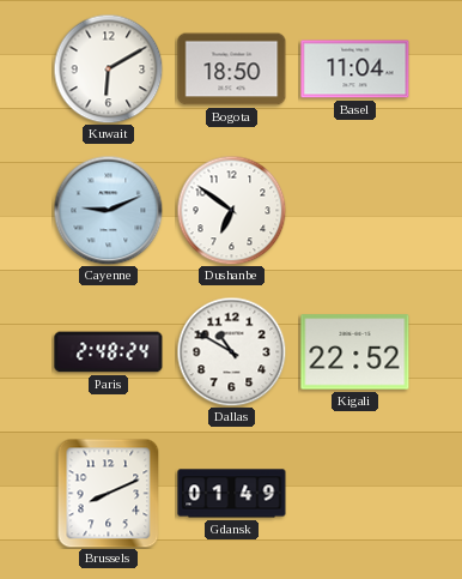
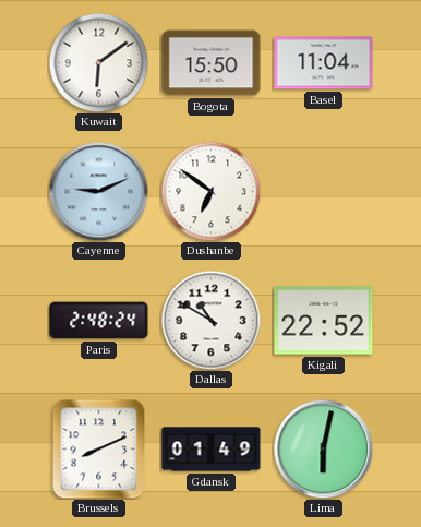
Kuwait: 6:10 -> 6:09 (98, 62)
Bogota: 18:50 -> 15:50 (212, 63)
Lima: none -> 6:02 (323, 448)
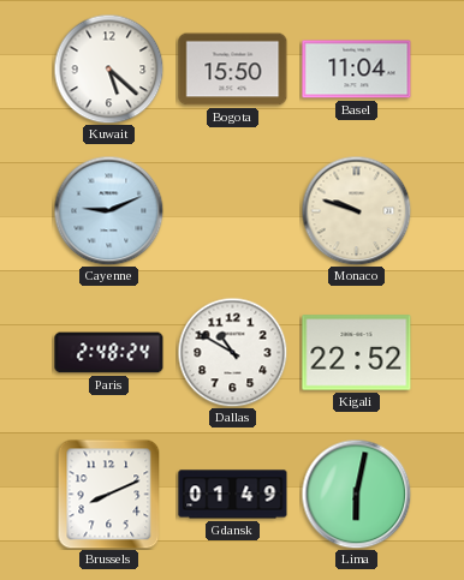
Kuwait: 6:09 -> 5:22 (108, 68)
Dushanbe: 6:51 -> none (211, 191)
Monaco: none -> 9:48 (356, 210)
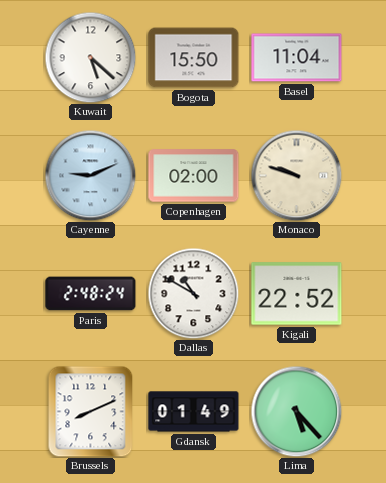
Copenhagen: none -> 02:00 (194, 176)
Lima: 6:02 -> 5:23 (296, 411)
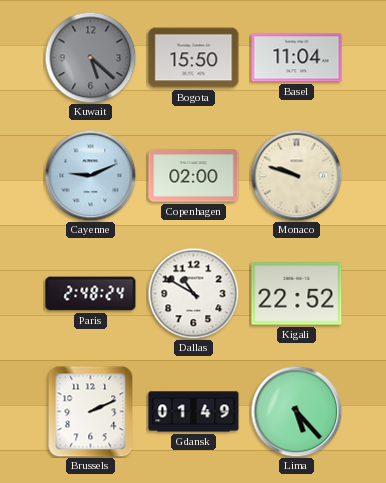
Kuwait dial: white -> grey (90, 57)
Brussels: 8:11 -> 2:11 (91, 411)
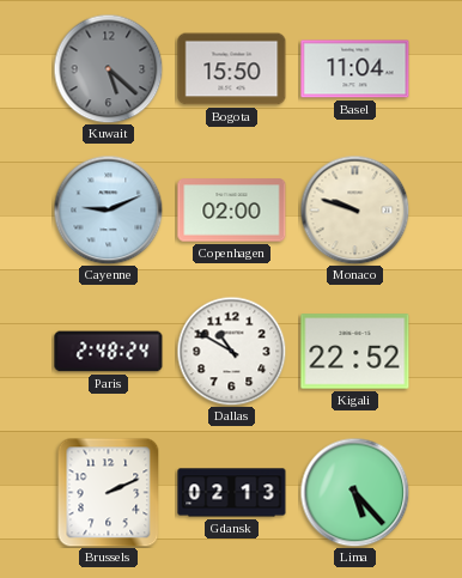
Gdansk: 01:49 -> 02:13 (232, 493)
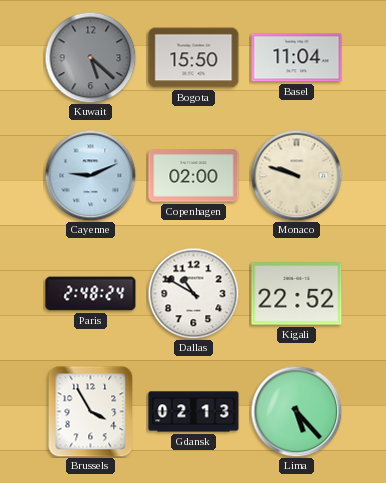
Brussels: 2:11 -> 3:55 (91, 411)
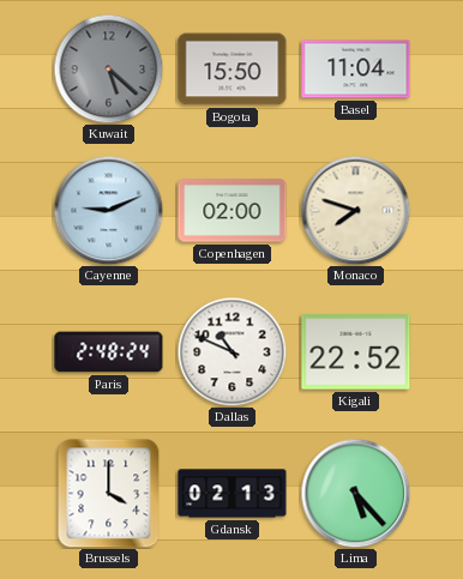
Monaco: 9:48 -> 7:48 (355, 210)
Dallas: 10:50 -> 10:49 (231, 351)
Brussels: 3:55 -> 4:00 (109, 493)
